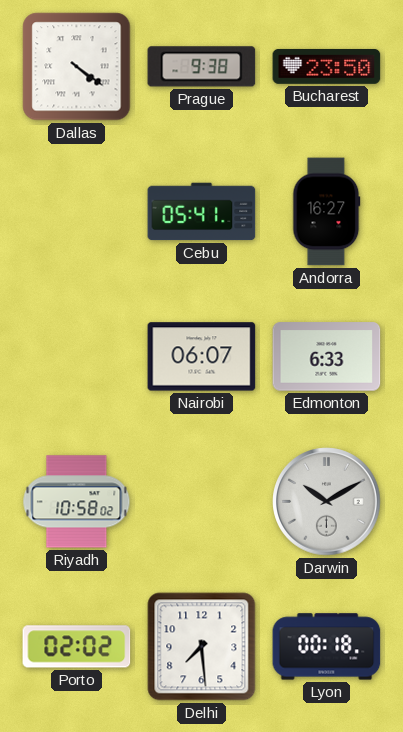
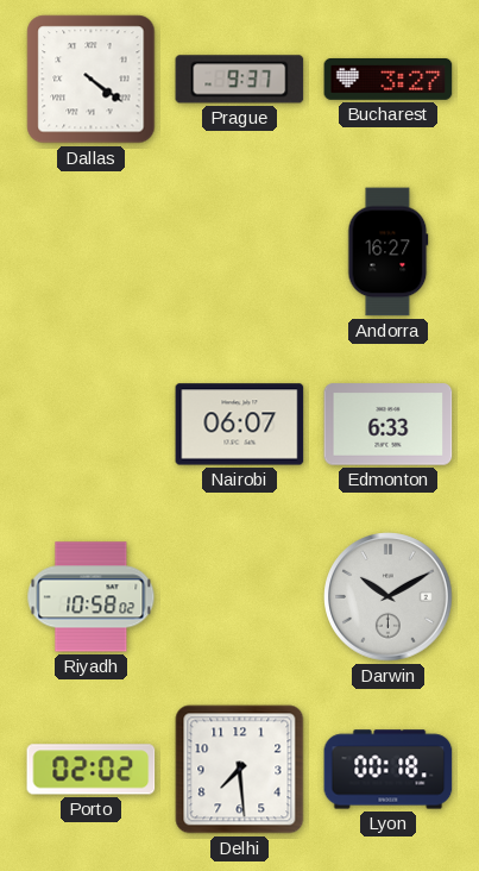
Prague: 9:38 -> 9:37 (240, 80)
Bucharest: 23:50 -> 3:27 (389, 79)
Cebu: 05:41 -> none (202, 212)
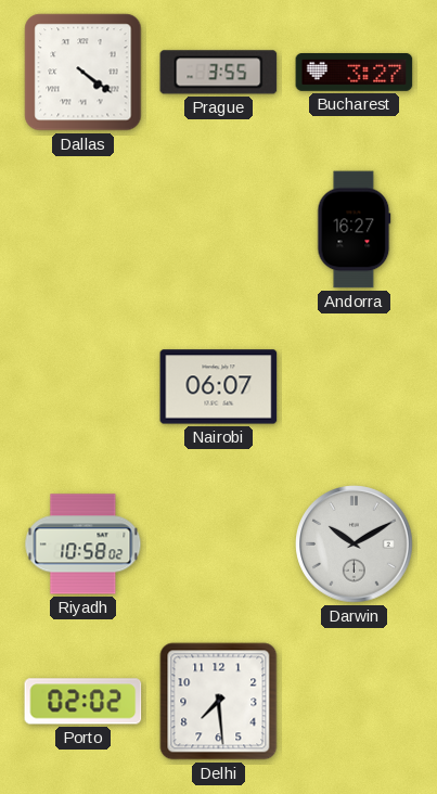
Prague: 9:37 -> 3:55 (219, 73)
Edmonton: 6:33 -> none (389, 425)
Lyon: 00:18 -> none (389, 770)
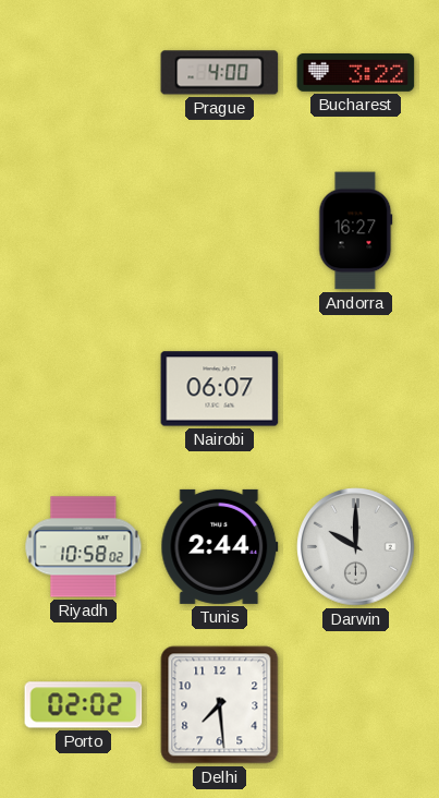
Dallas: 4:21 -> none (83, 73)
Prague: 3:55 -> 4:00 (220, 73)
Bucharest: 3:27 -> 3:22 (356, 72)
Tunis: none -> 2:44 (220, 546)
Darwin: 10:10 -> 10:00 (356, 547)
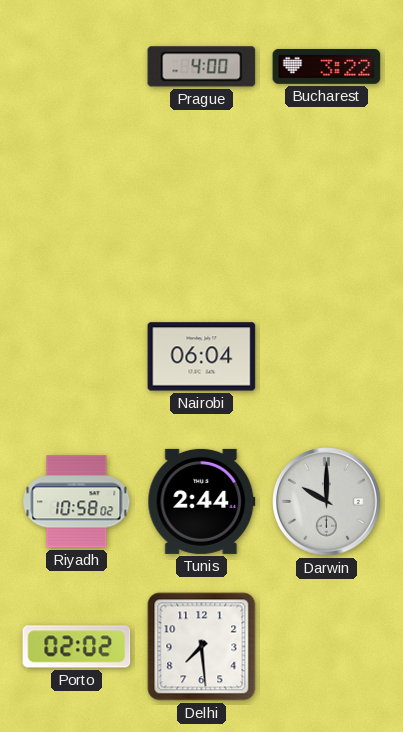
Andorra: 16:27 -> none (356, 231)
Nairobi: 06:07 -> 06:04 (202, 357)
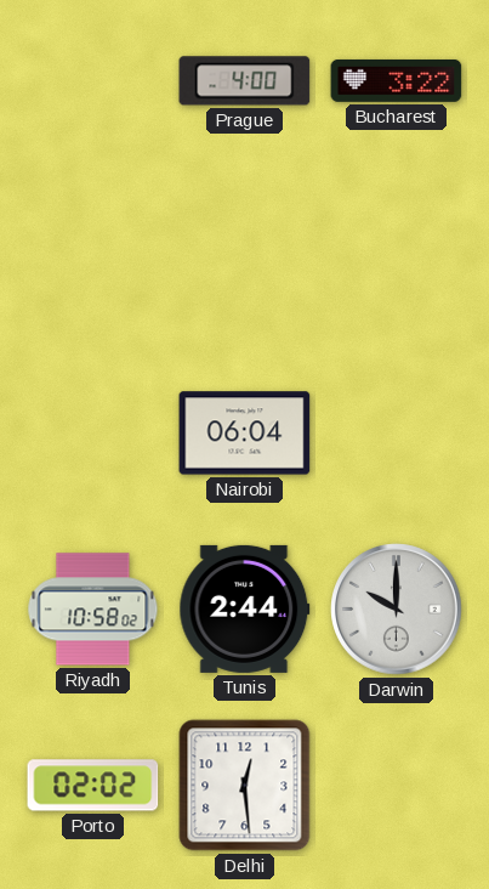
Delhi: 7:29 -> 12:29 (245, 786)
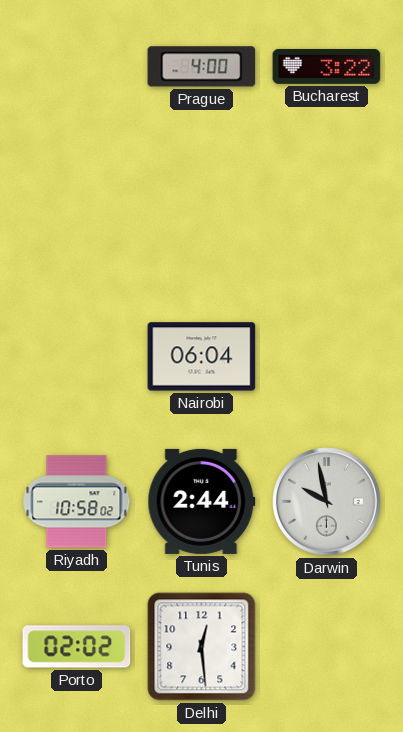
Darwin: 10:00 -> 9:58 (327, 502)
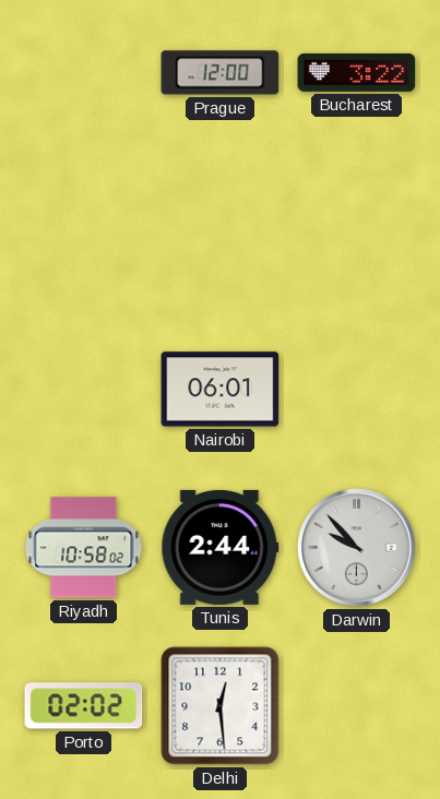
Prague: 4:00 -> 12:00 (221, 73)
Nairobi: 06:04 -> 06:01 (221, 390)
Darwin: 9:58 -> 9:53 (357, 548)
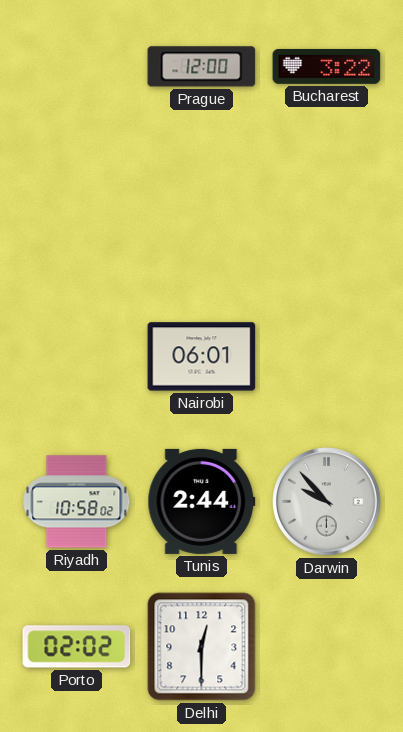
Delhi: 12:29 -> 12:30 (202, 647)
